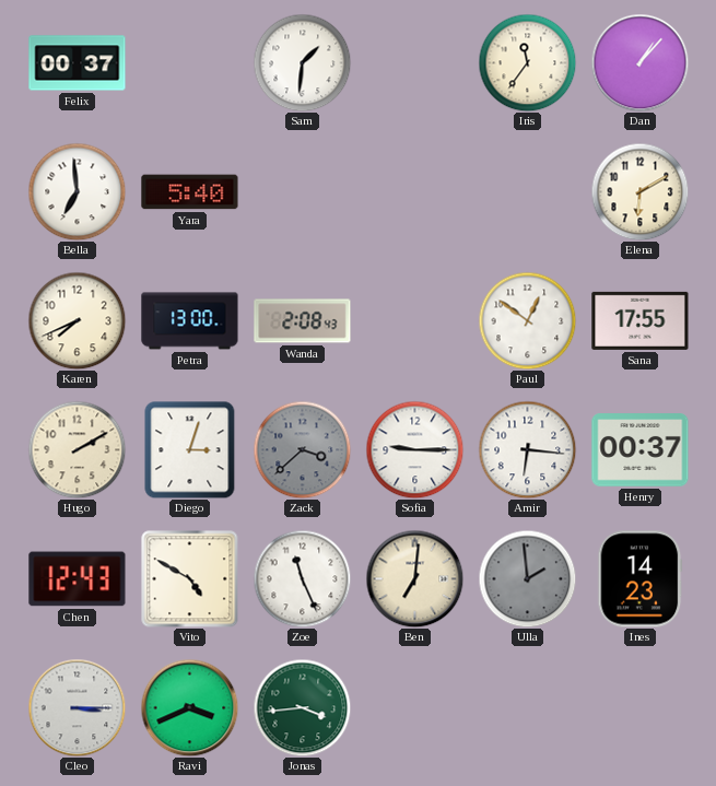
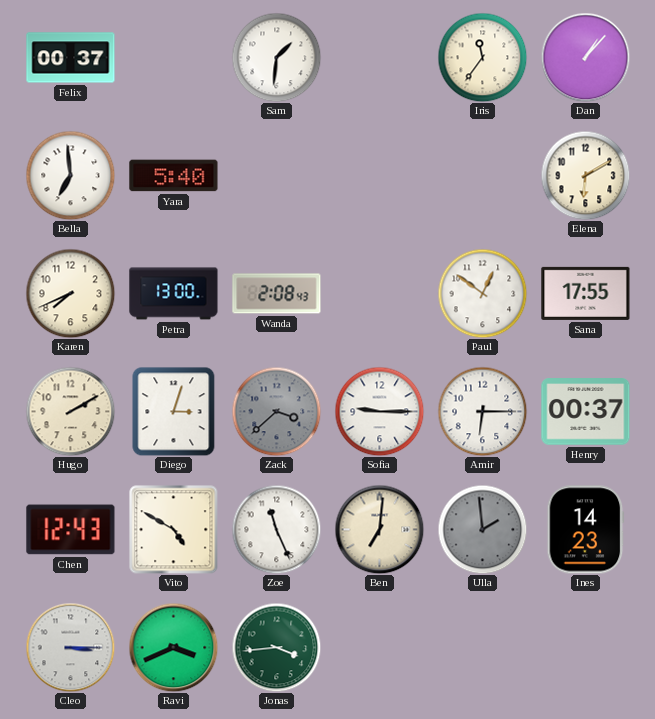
Amir: 6:16 -> 6:15 (482, 411)
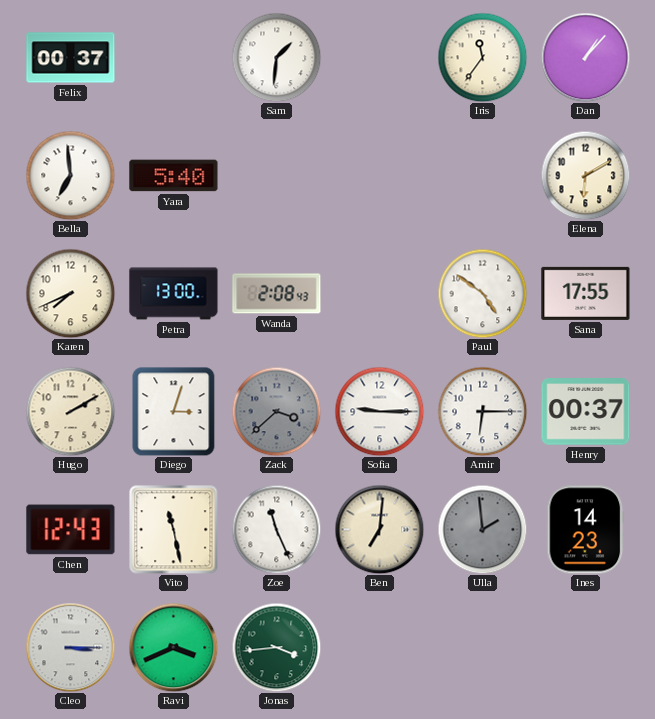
Paul: 12:51 -> 4:51 (482, 293)
Vito: 4:50 -> 11:28 (173, 529)
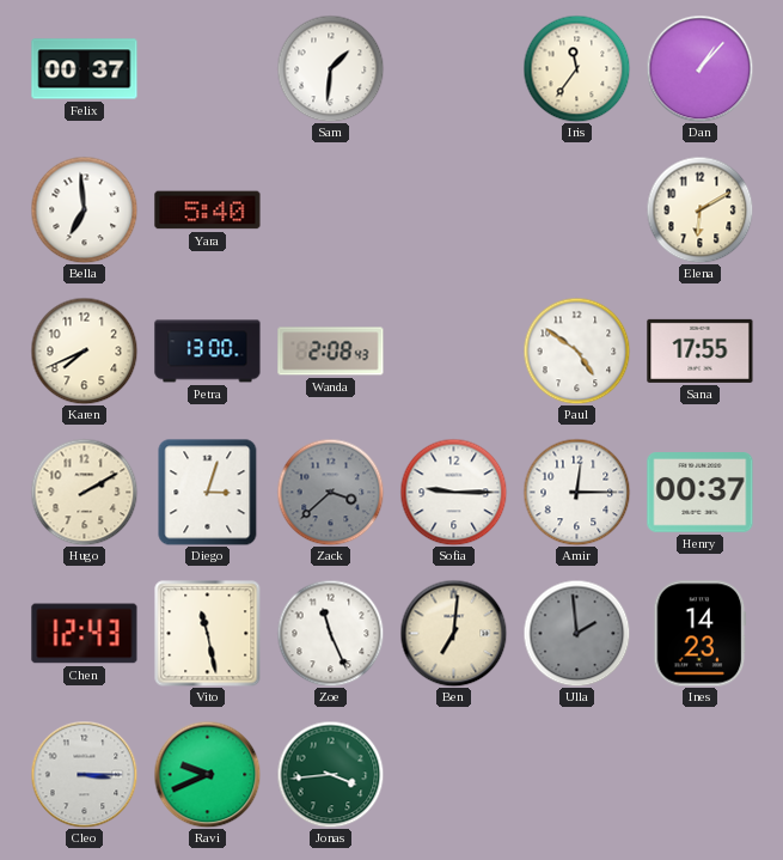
Amir: 6:15 -> 12:15 (576, 492)
Ravi: 3:41 -> 9:41 (207, 774)
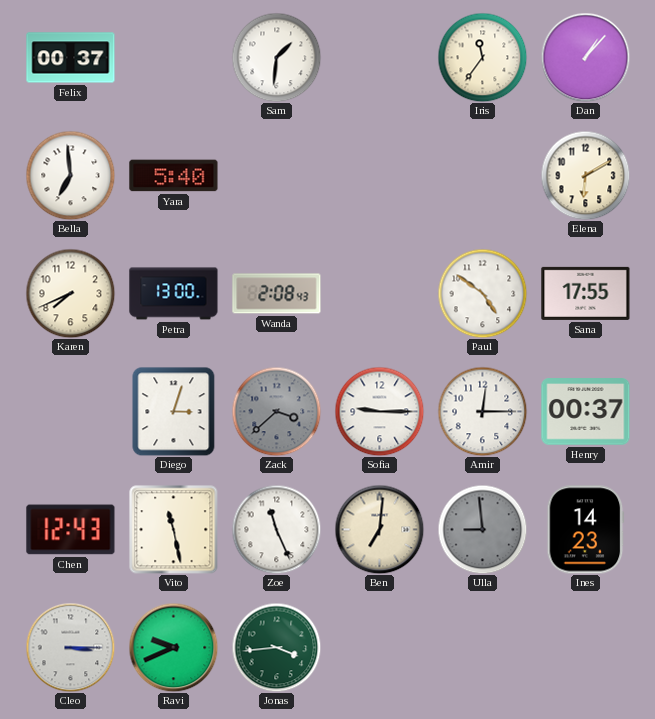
Hugo: 2:10 -> none (84, 492)
Ulla: 1:59 -> 8:59 (482, 529)
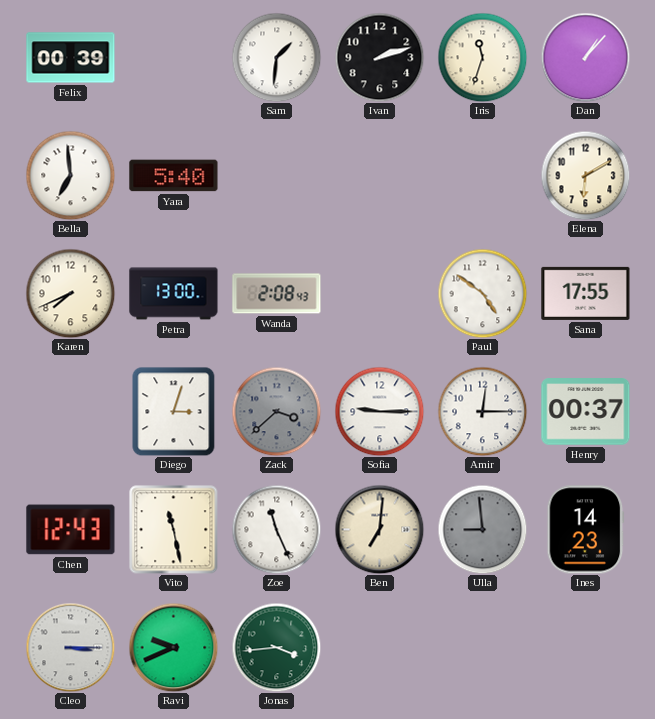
Felix: 00:37 -> 00:39 (71, 58)
Ivan: none -> 2:12 (379, 57)
Iris: 11:36 -> 11:33 (482, 57)
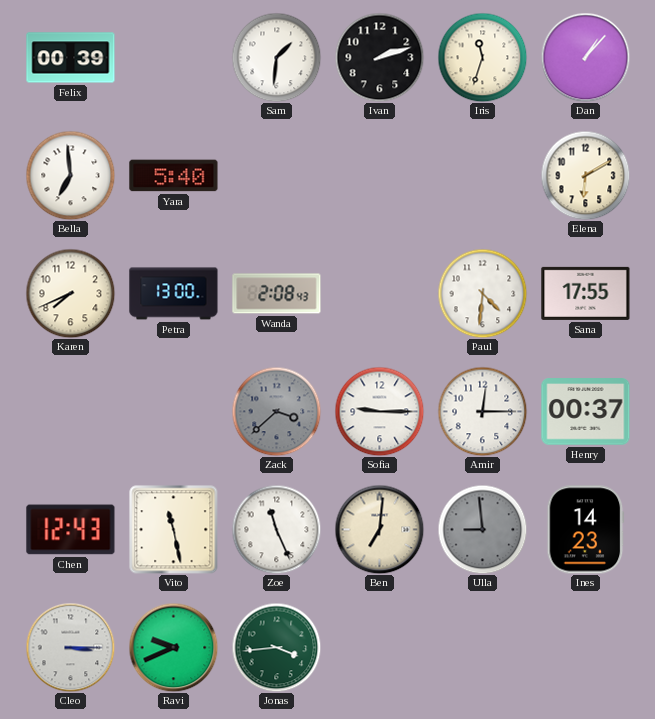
Paul: 4:51 -> 4:31 (482, 293)
Diego: 3:03 -> none (174, 411)
